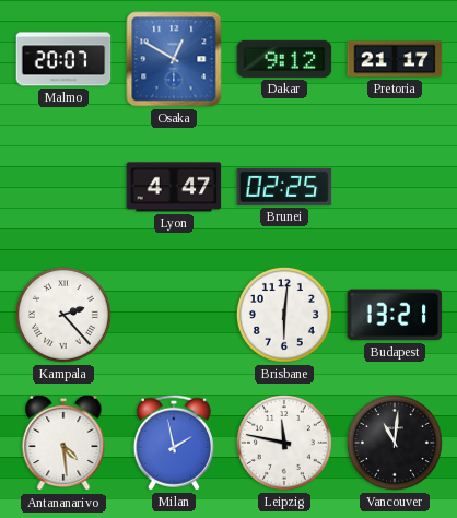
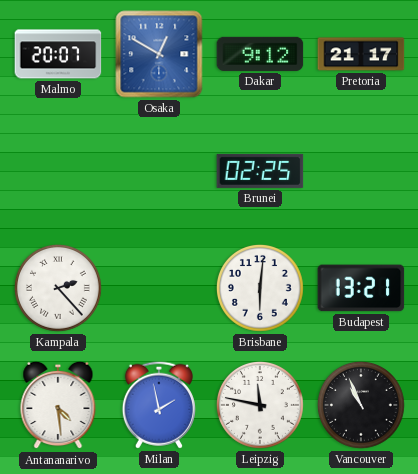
Lyon: 4:47 -> none (174, 187)
Vancouver: 11:01 -> 10:56 (362, 406)
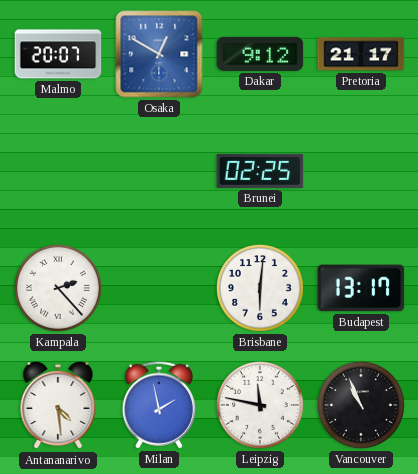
Budapest: 13:21 -> 13:17 (361, 288)
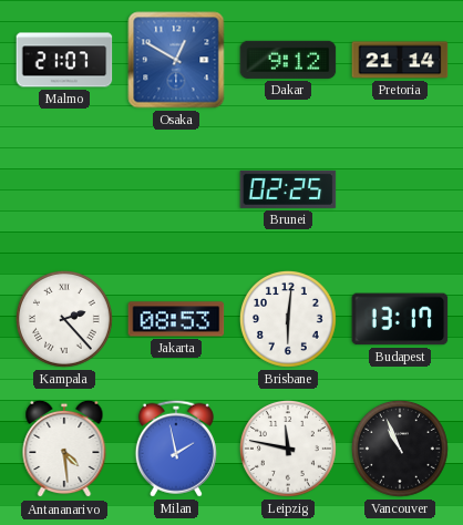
Malmo: 20:07 -> 21:07 (64, 60)
Pretoria: 21:17 -> 21:14 (400, 60)
Jakarta: none -> 08:53 (176, 319)
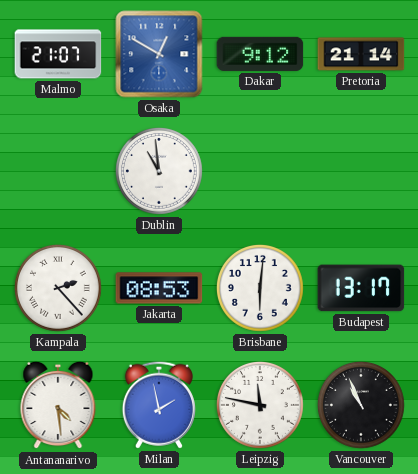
Dublin: none -> 10:59 (160, 172)
Brunei: 02:25 -> none (288, 189)
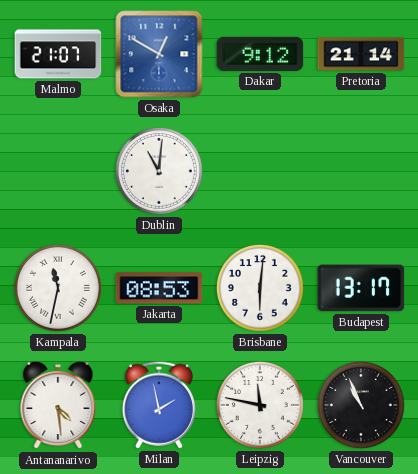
Dublin: 10:59 -> 11:01 (160, 172)
Kampala: 2:23 -> 11:32 (59, 289)
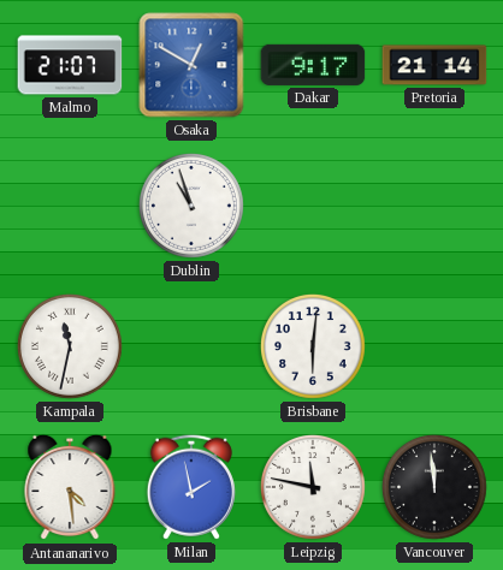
Dakar: 9:12 -> 9:17 (313, 65)
Dublin: 11:01 -> 10:57 (193, 207)
Jakarta: 08:53 -> none (159, 288)
Budapest: 13:17 -> none (361, 288)
Vancouver: 10:56 -> 11:59 (436, 488)
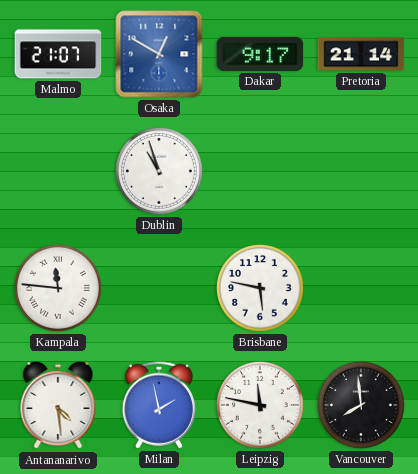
Kampala: 11:32 -> 11:46 (59, 289)
Brisbane: 6:01 -> 5:47 (261, 289)
Vancouver: 11:59 -> 7:59 (362, 406)
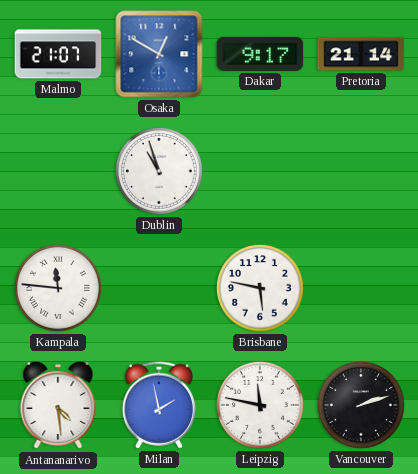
Vancouver: 7:59 -> 2:12 (362, 406)
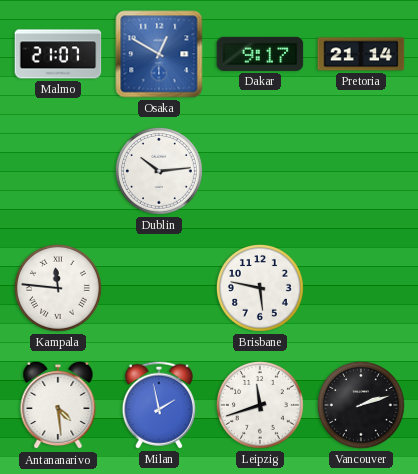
Dublin: 10:57 -> 10:14 (160, 172)
Leipzig: 11:47 -> 11:42 (261, 406)
